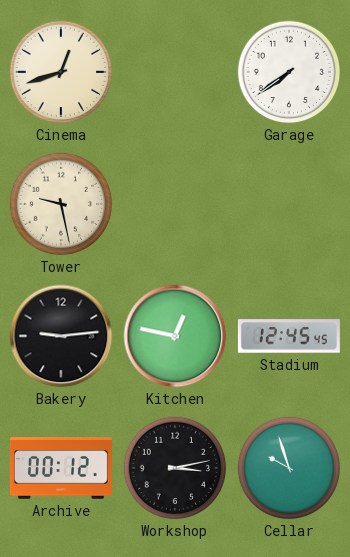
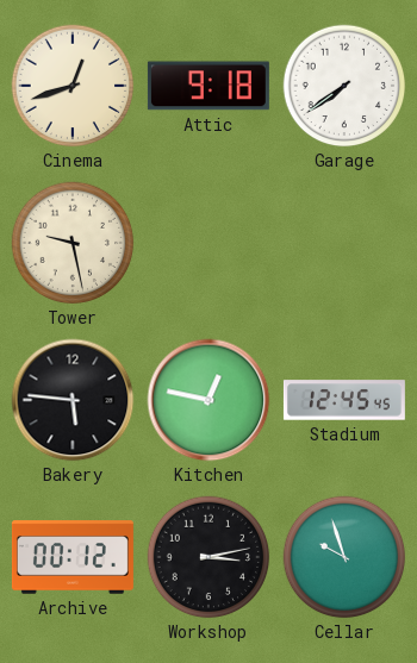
Attic: none -> 9:18 (208, 86)
Bakery: 9:14 -> 5:46 (73, 400)
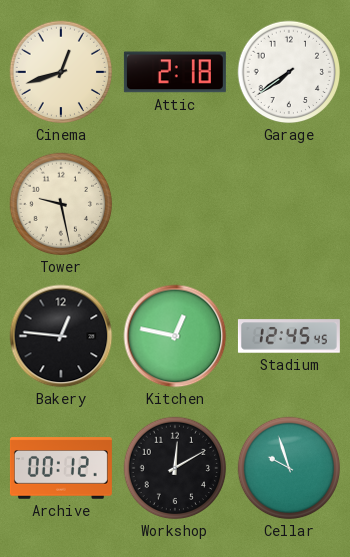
Attic: 9:18 -> 2:18 (175, 72)
Bakery: 5:46 -> 12:46 (61, 336)
Workshop: 3:13 -> 12:10 (175, 468)
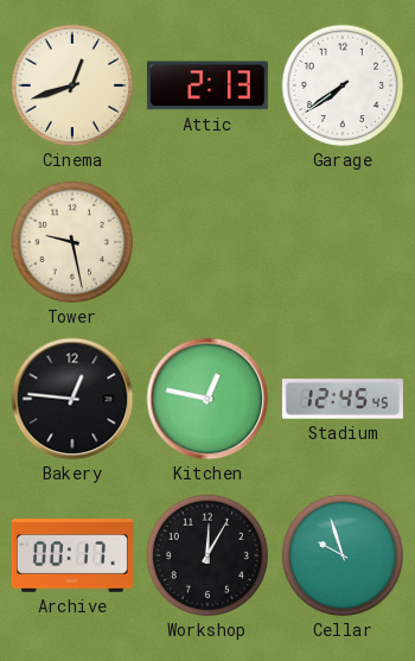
Attic: 2:18 -> 2:13 (207, 85)
Archive: 00:12 -> 00:17 (72, 555)
Workshop: 12:10 -> 12:05 (207, 555)
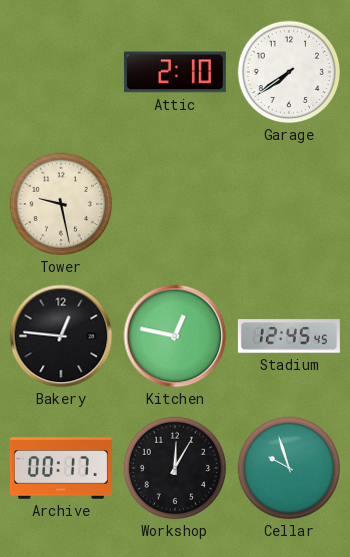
Cinema: 12:42 -> none (72, 85)
Attic: 2:13 -> 2:10 (175, 72)
